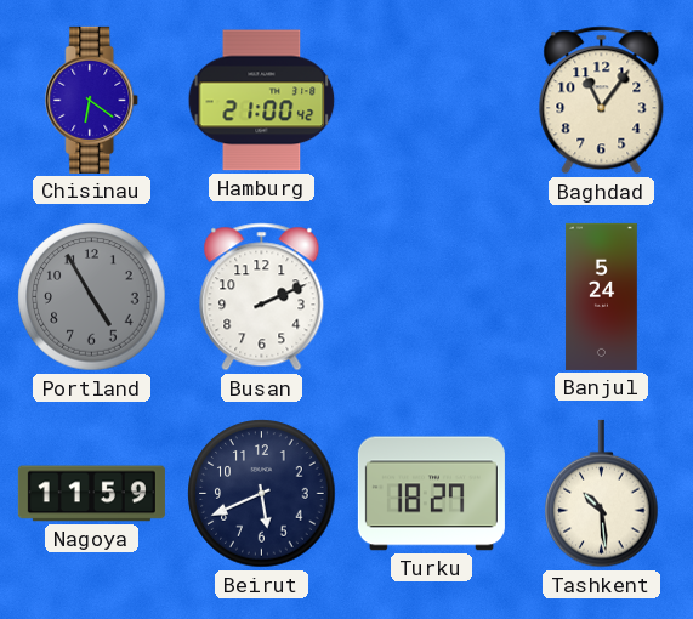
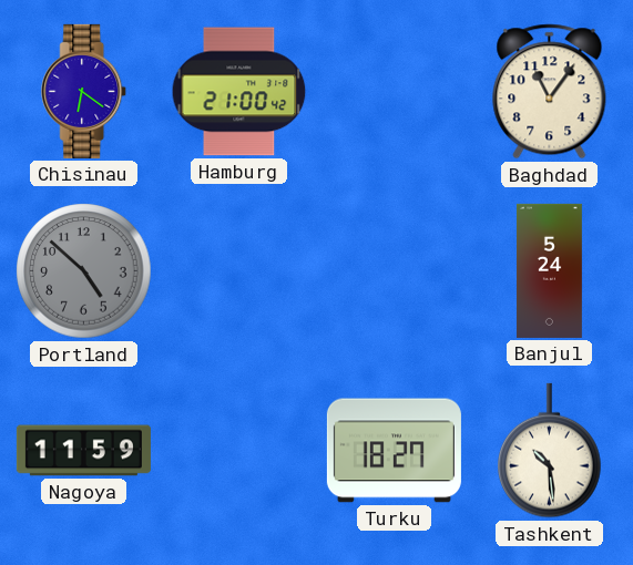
Portland: 4:55 -> 4:52 (84, 271)
Busan: 2:11 -> none (262, 297)
Beirut: 5:41 -> none (262, 494)
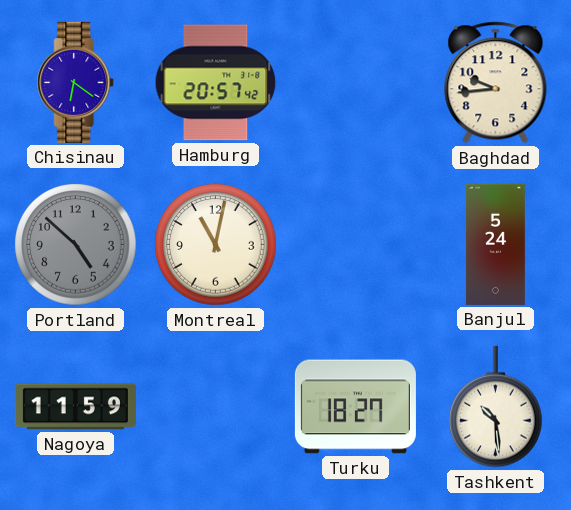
Hamburg: 21:00 -> 20:57 (216, 83)
Baghdad: 11:06 -> 9:44 (496, 83)
Montreal: none -> 11:02 (216, 245)
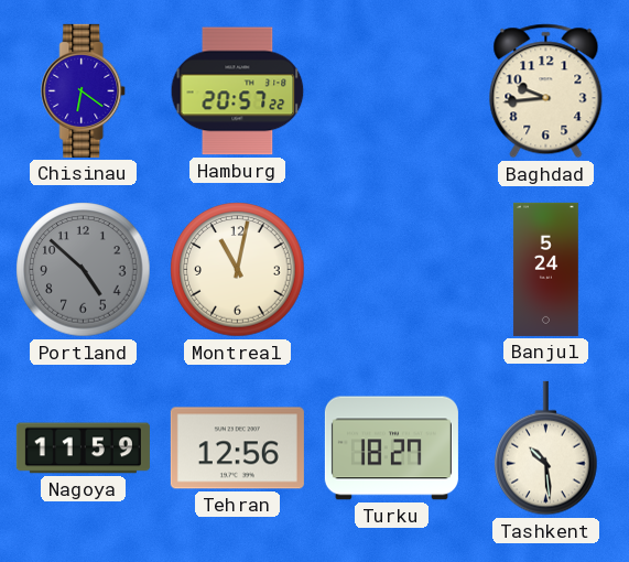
Hamburg: 20:57:42 -> 20:57:22 (238, 91)
Tehran: none -> 12:56 (237, 448)
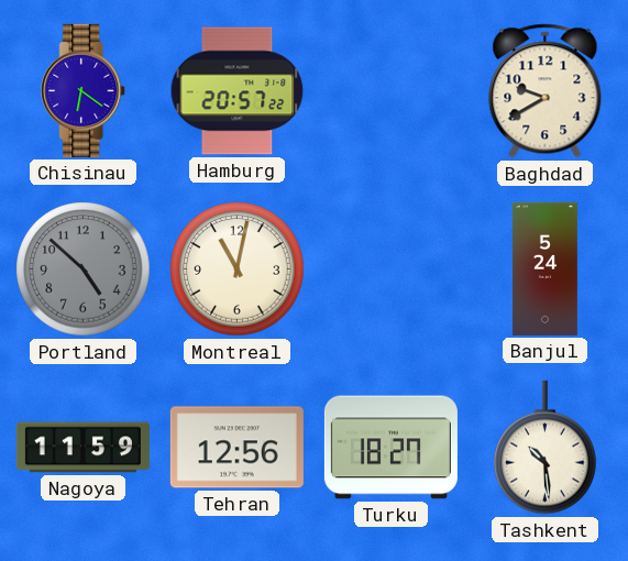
Baghdad: 9:44 -> 9:40 (546, 91)
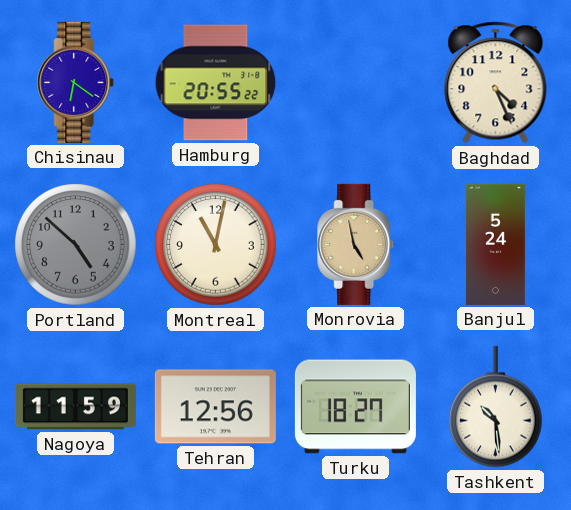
Hamburg: 20:57 -> 20:55 (216, 83)
Baghdad: 9:40 -> 4:26 (496, 83)
Monrovia: none -> 4:58 (356, 244)
